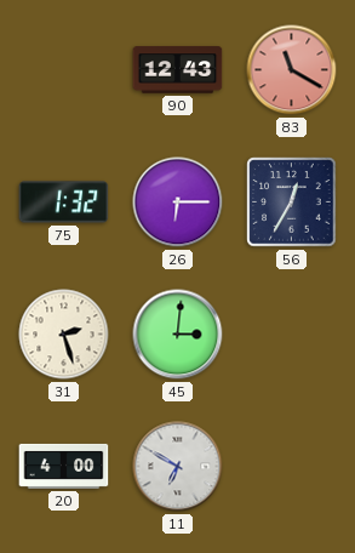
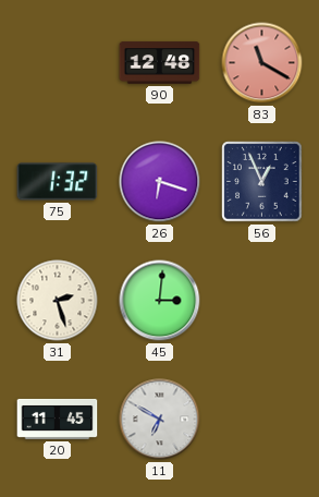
90: 12:43 -> 12:48 (160, 63)
26: 6:15 -> 6:18 (160, 182)
56: 12:35 -> 12:56 (262, 182)
20: 4:00 -> 11:45 (58, 419)
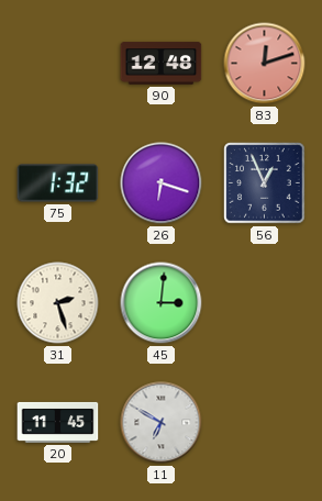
83: 11:20 -> 12:12 (265, 64)
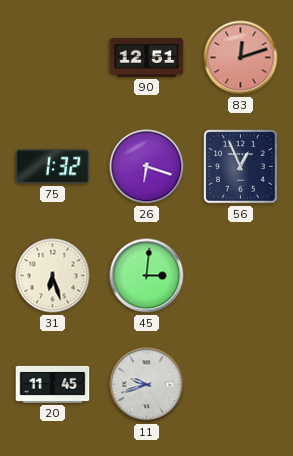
90: 12:48 -> 12:51 (147, 58)
31: 2:27 -> 6:27 (53, 276)
11: 6:50 -> 9:42 (147, 385)
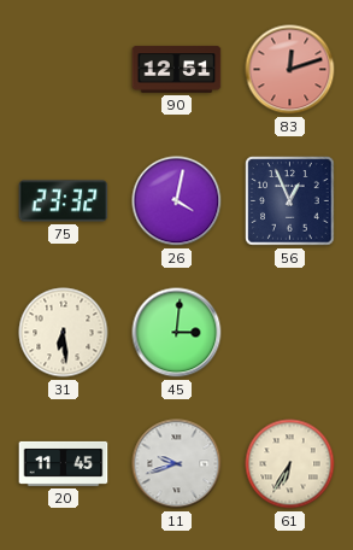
75: 1:32 -> 23:32 (64, 201)
26: 6:18 -> 4:02 (177, 201)
31: 6:27 -> 6:29 (64, 333)
61: none -> 6:35 (290, 464)
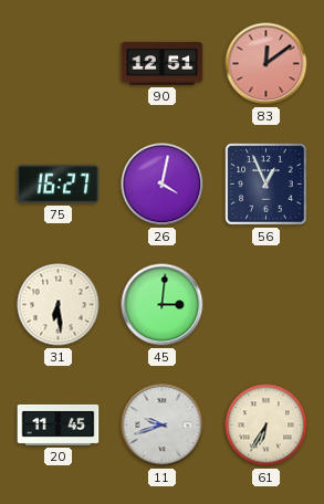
83: 12:12 -> 12:09 (266, 64)
75: 23:32 -> 16:27 (59, 185)
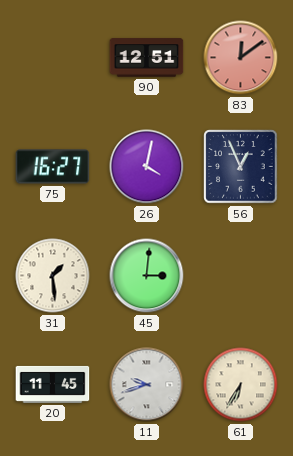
31: 6:29 -> 1:29 (53, 276)
